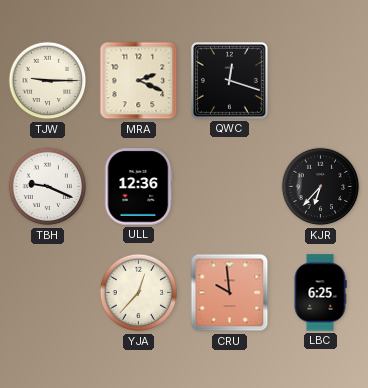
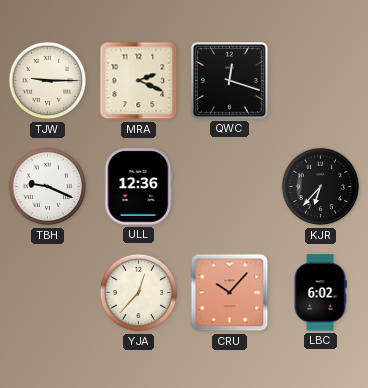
CRU: 9:59 -> 10:07 (230, 293)
LBC: 6:25 -> 6:02 (320, 293)
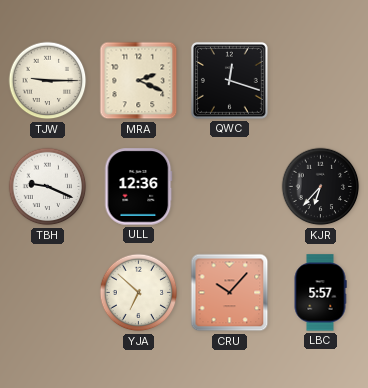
YJA: 12:37 -> 6:52 (139, 293)
LBC: 6:02 -> 5:57 (320, 293)
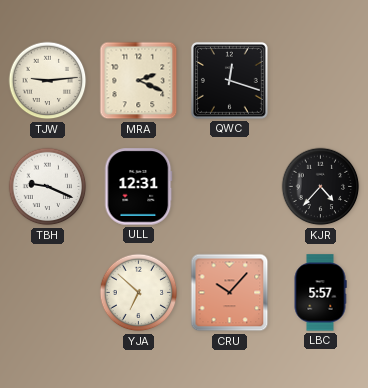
TJW: 9:15 -> 9:14 (48, 81)
ULL: 12:36 -> 12:31 (138, 187)
KJR: 6:37 -> 4:37 (321, 187)
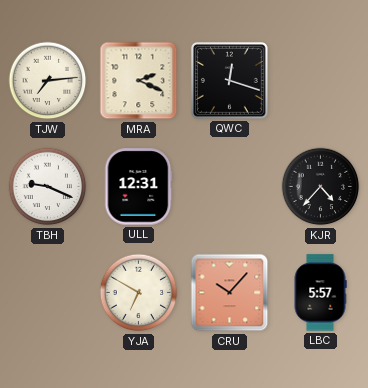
TJW: 9:14 -> 7:14 (48, 81)
YJA: 6:52 -> 6:50 (139, 293)
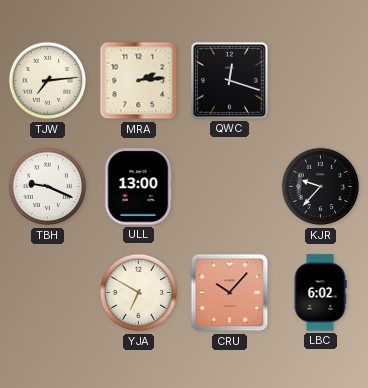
MRA: 2:19 -> 2:14 (139, 81)
ULL: 12:31 -> 13:00 (138, 187)
KJR: 4:37 -> 9:37 (321, 187)
LBC: 5:57 -> 6:02 (320, 293)
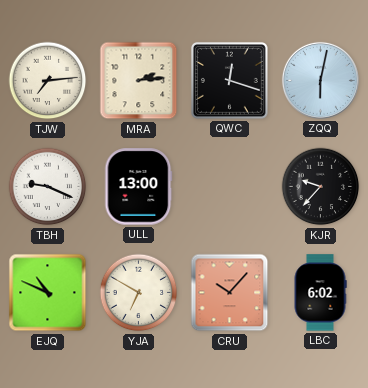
ZQQ: none -> 6:02 (320, 80)
EJQ: none -> 10:49 (48, 293)
